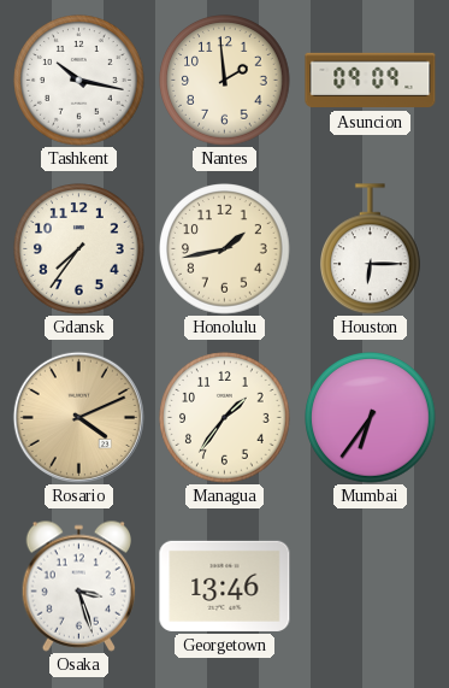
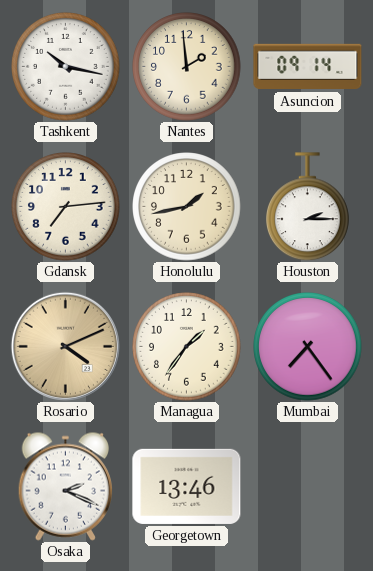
Asuncion: 09:09 -> 09:14 (308, 67)
Gdansk: 7:36 -> 7:14 (66, 207)
Houston: 6:15 -> 2:15 (308, 207)
Mumbai: 6:36 -> 7:24 (308, 347)
Osaka: 3:27 -> 2:19 (65, 486)
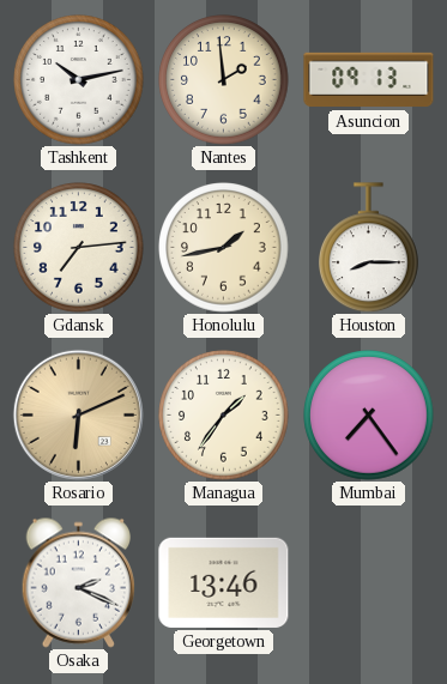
Tashkent: 10:17 -> 10:13 (79, 80)
Asuncion: 09:14 -> 09:13 (369, 80)
Houston: 2:15 -> 8:15 (369, 248)
Rosario: 4:11 -> 6:11 (78, 414)
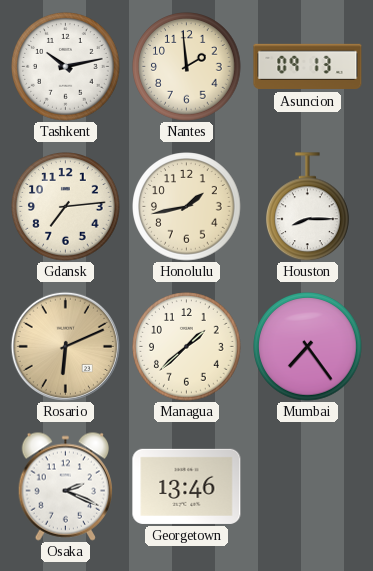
Managua: 1:36 -> 1:38 (187, 347)
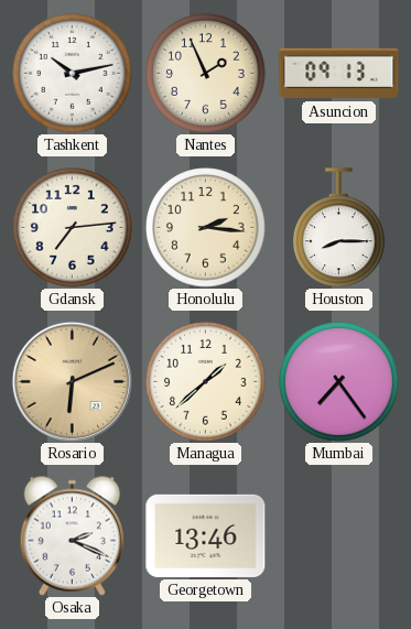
Nantes: 1:59 -> 1:56 (206, 74)
Honolulu: 1:43 -> 2:16 (206, 228)
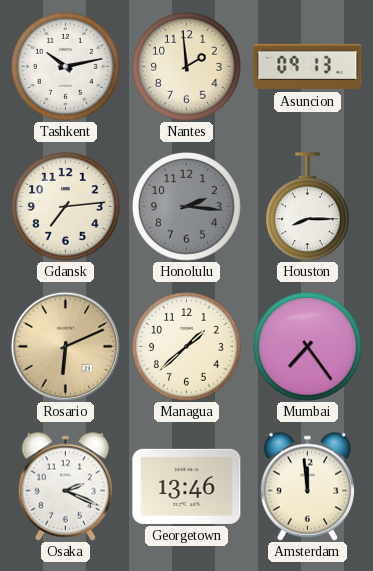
Nantes: 1:56 -> 1:59 (187, 67)
Honolulu dial: cream -> grey (187, 207)
Amsterdam: none -> 11:59 (307, 486)
